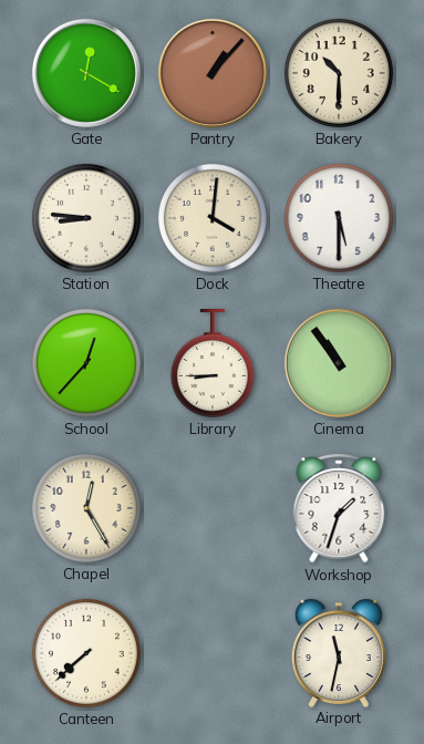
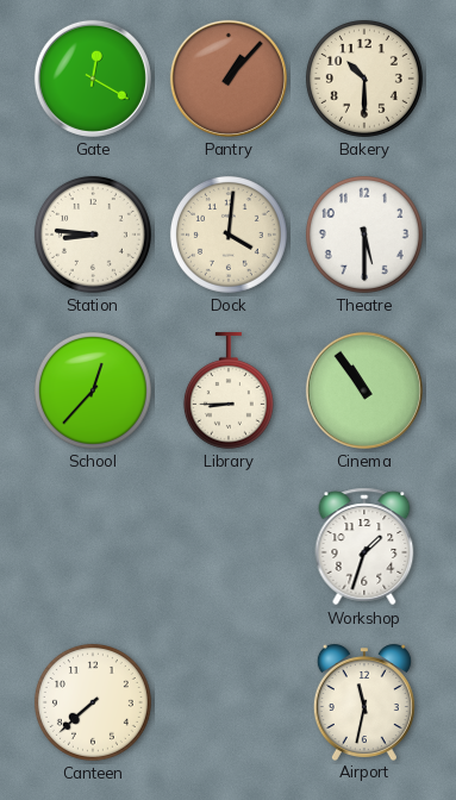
Chapel: 12:25 -> none (86, 508)
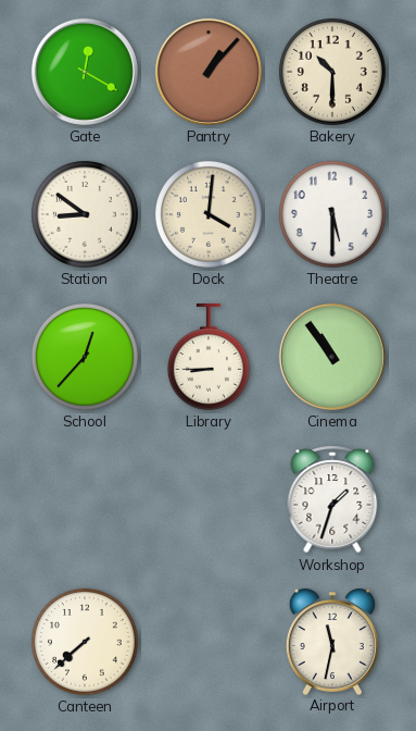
Station: 8:46 -> 8:51 (85, 214)
